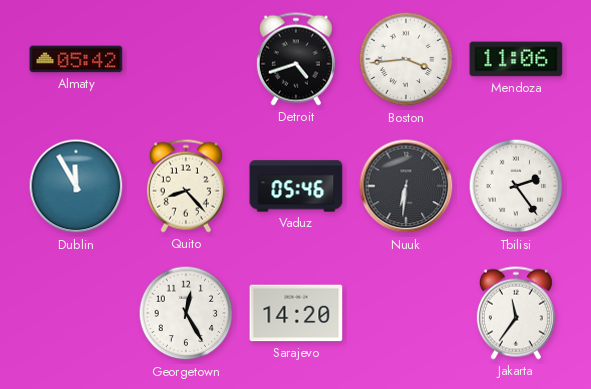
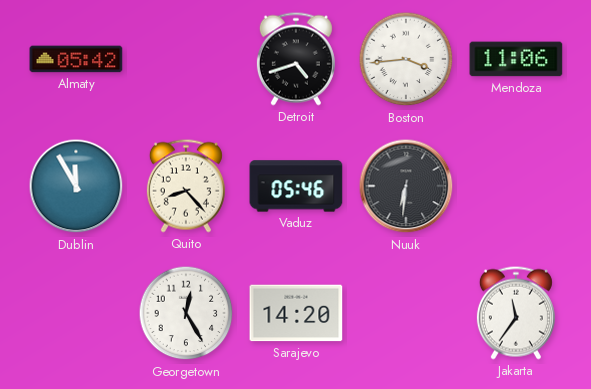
Tbilisi: 2:24 -> none (516, 186)
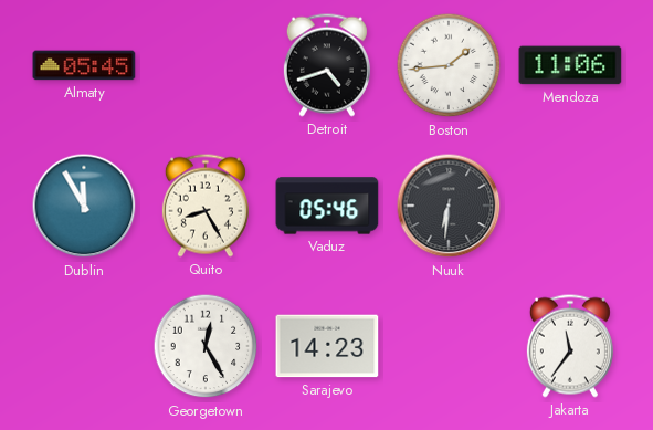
Almaty: 05:42 -> 05:45 (84, 65)
Boston: 3:44 -> 1:44 (449, 65)
Quito: 8:23 -> 8:25 (206, 206)
Sarajevo: 14:20 -> 14:23 (327, 346)
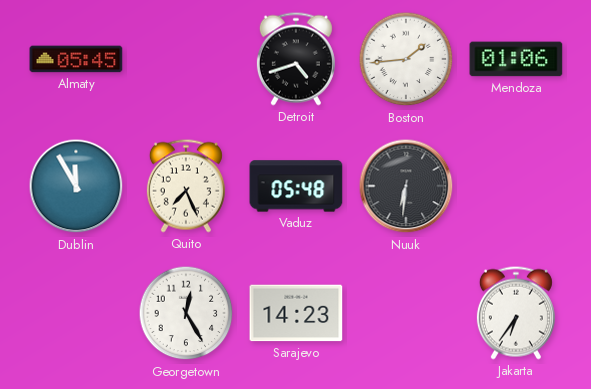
Mendoza: 11:06 -> 01:06 (516, 59)
Quito: 8:25 -> 7:26 (186, 186)
Vaduz: 05:46 -> 05:48 (296, 186)
Jakarta: 11:36 -> 6:36 (516, 313)
